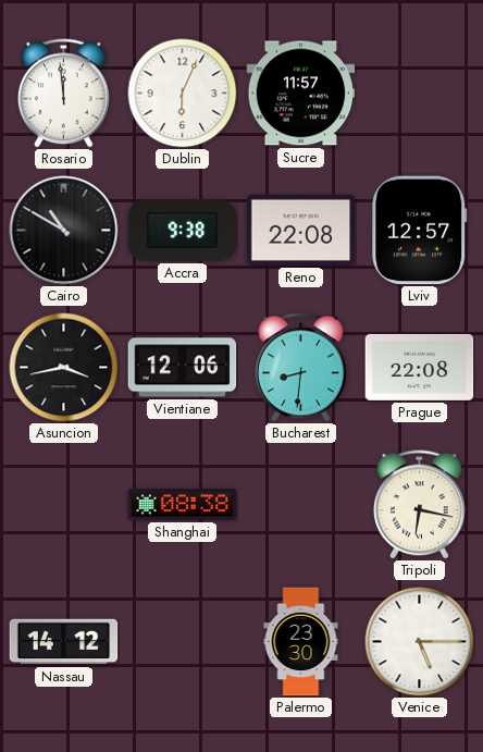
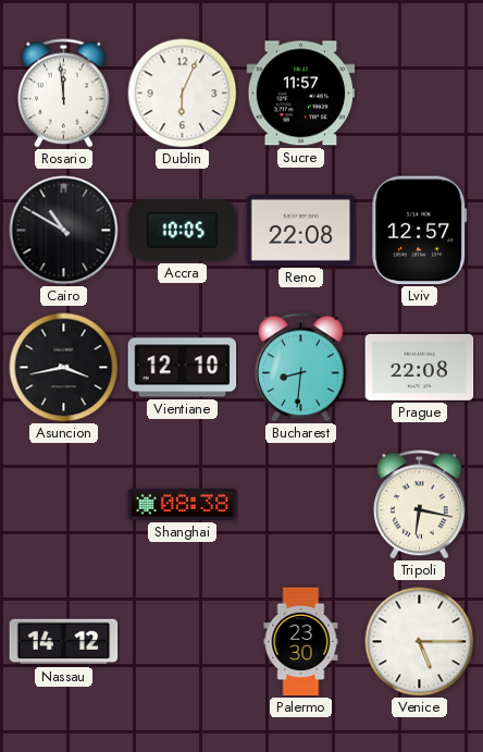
Accra: 9:38 -> 10:05 (183, 231)
Vientiane: 12:06 -> 12:10 (183, 368)
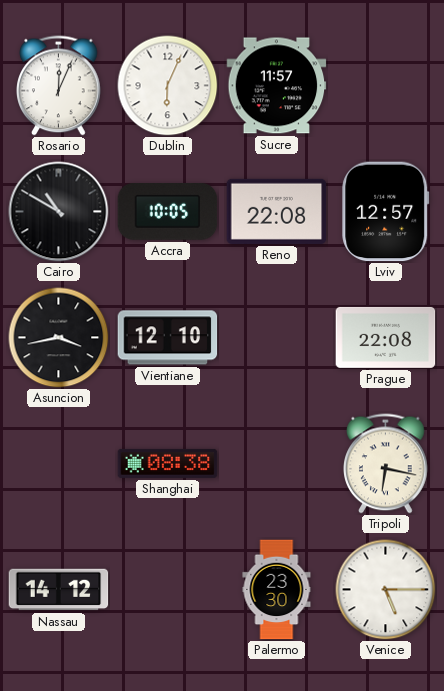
Rosario: 11:59 -> 12:04 (59, 86)
Bucharest: 8:31 -> none (301, 368)
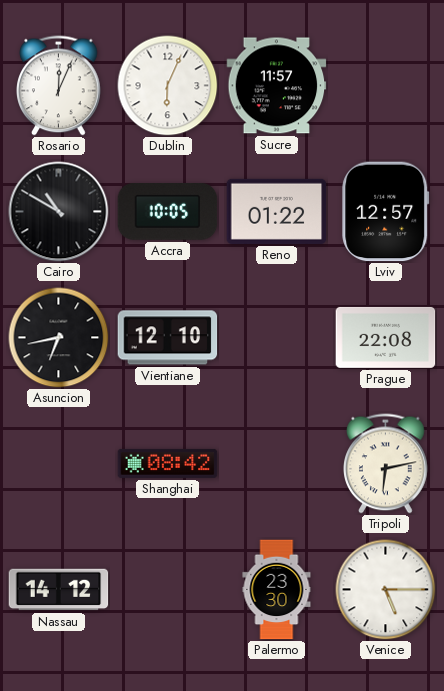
Reno: 22:08 -> 01:22 (277, 211)
Asuncion: 3:43 -> 6:43 (59, 338)
Shanghai: 08:38 -> 08:42 (168, 463)
Tripoli: 6:17 -> 6:13 (386, 464)
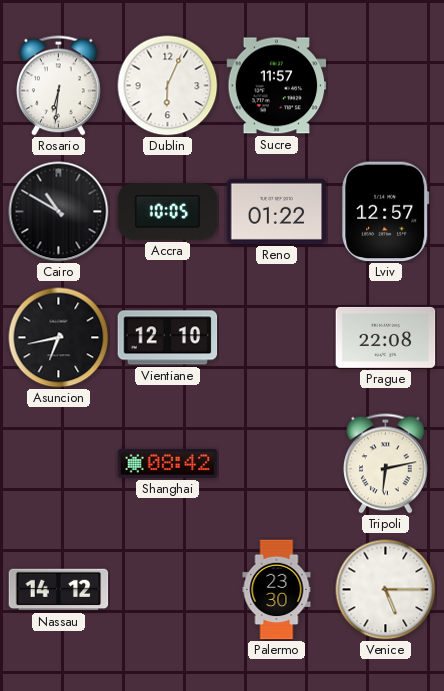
Rosario: 12:04 -> 6:31 (59, 86)
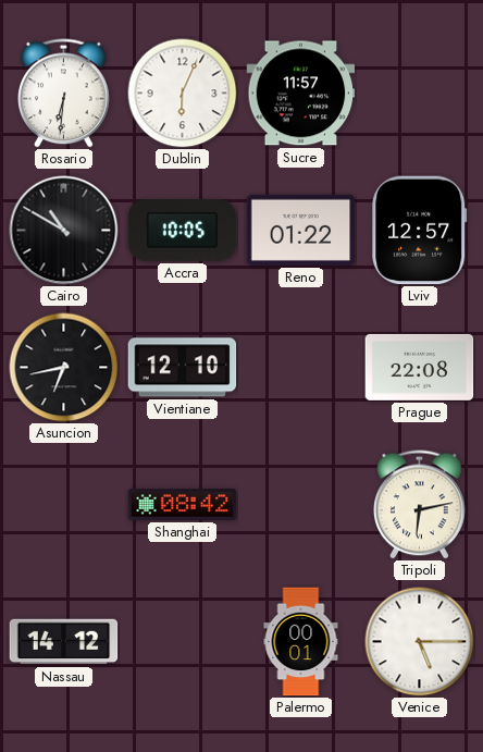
Palermo: 23:30 -> 00:01 (301, 642)
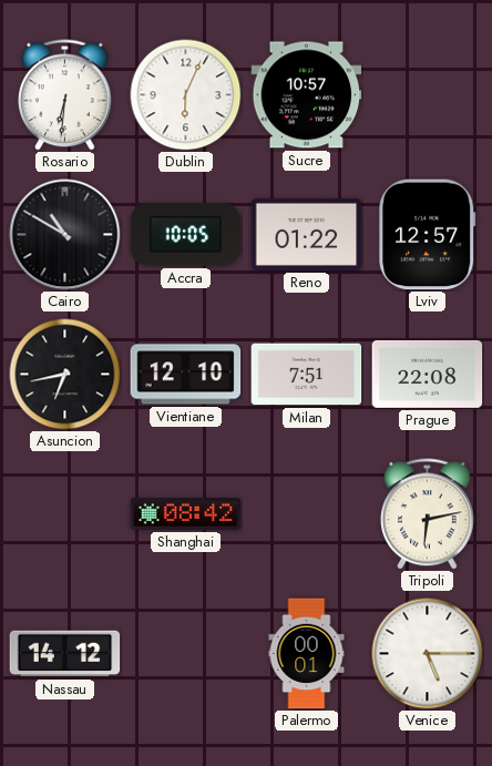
Sucre: 11:57 -> 10:57 (307, 95)
Milan: none -> 7:51 (307, 375)
